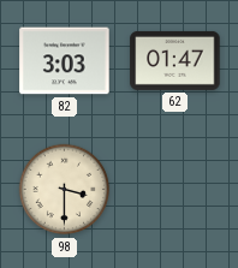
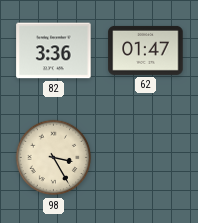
82: 3:03 -> 3:36 (54, 51)
98: 3:30 -> 3:25 (54, 158)
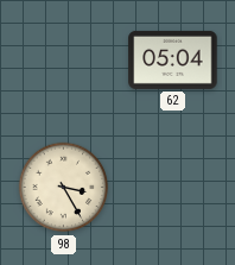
82: 3:36 -> none (54, 51)
62: 01:47 -> 05:04 (173, 59)
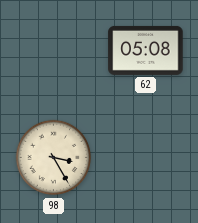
62: 05:04 -> 05:08 (146, 50)
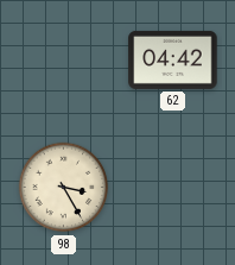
62: 05:08 -> 04:42 (173, 59)
